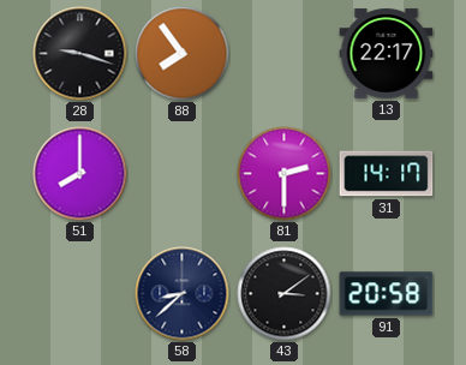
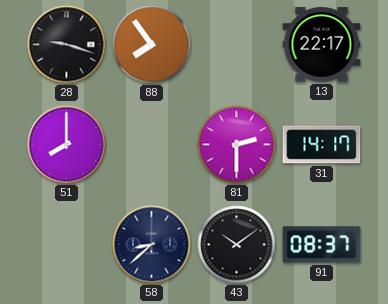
43: 3:09 -> 10:09 (237, 245)
91: 20:58 -> 08:37 (322, 245)
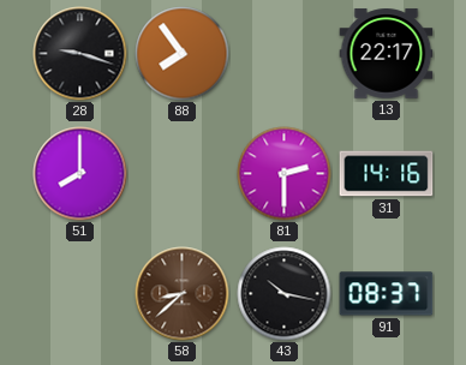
31: 14:17 -> 14:16 (387, 174)
58 dial: navy -> brown (183, 294)
43: 10:09 -> 10:17 (285, 294)
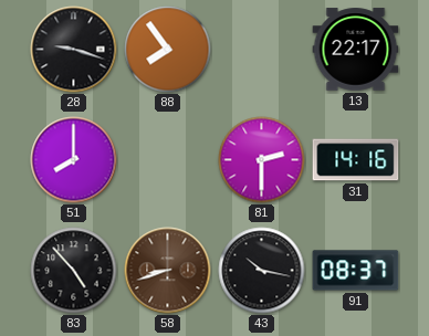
83: none -> 4:53 (74, 271)
58: 8:38 -> 8:42 (168, 271)
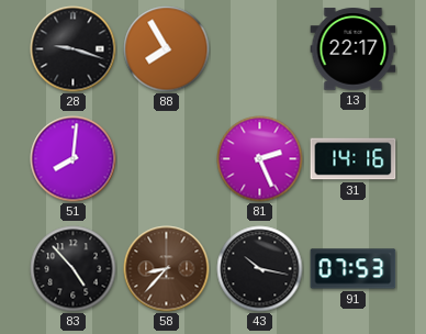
88: 7:54 -> 7:55 (167, 49)
51: 8:00 -> 8:01 (74, 159)
81: 2:30 -> 2:26 (260, 159)
58: 8:42 -> 8:37 (167, 269)
91: 08:37 -> 07:53 (354, 269)
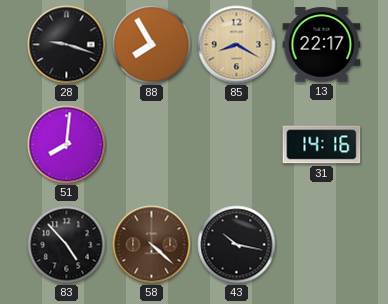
85: none -> 8:20 (237, 45)
81: 2:26 -> none (260, 159)
58: 8:37 -> 4:22 (152, 245)
91: 07:53 -> none (354, 269)
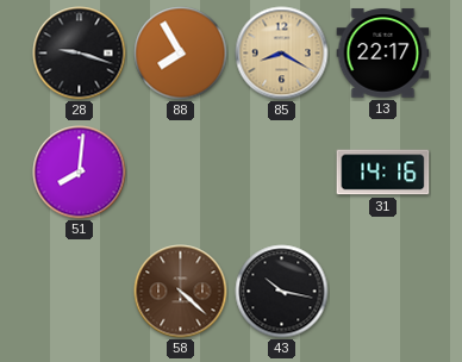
83: 4:53 -> none (67, 245)
